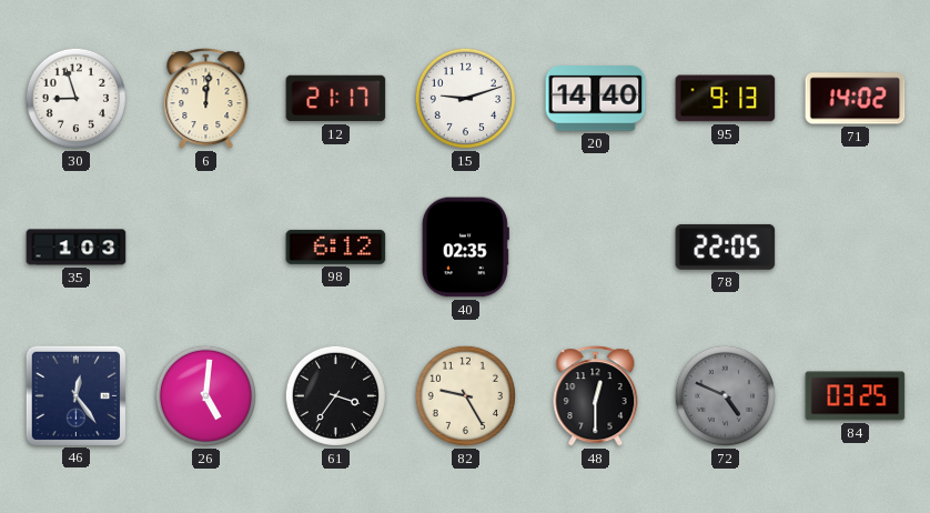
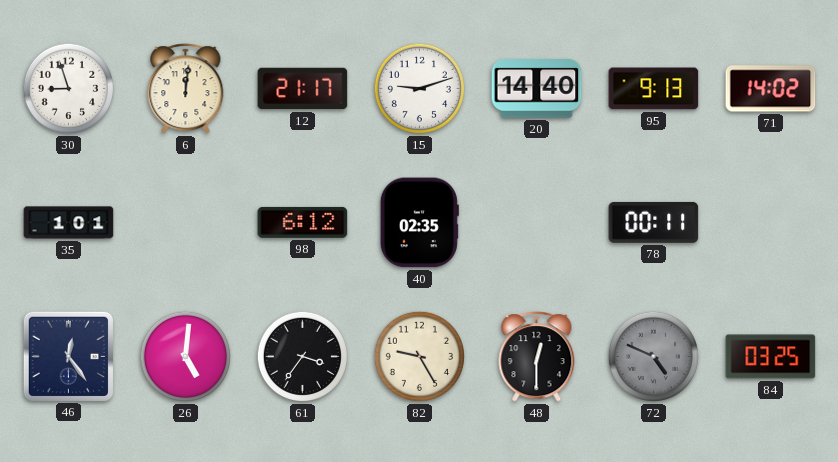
35: 1:03 -> 1:01 (69, 223)
78: 22:05 -> 00:11 (654, 222)
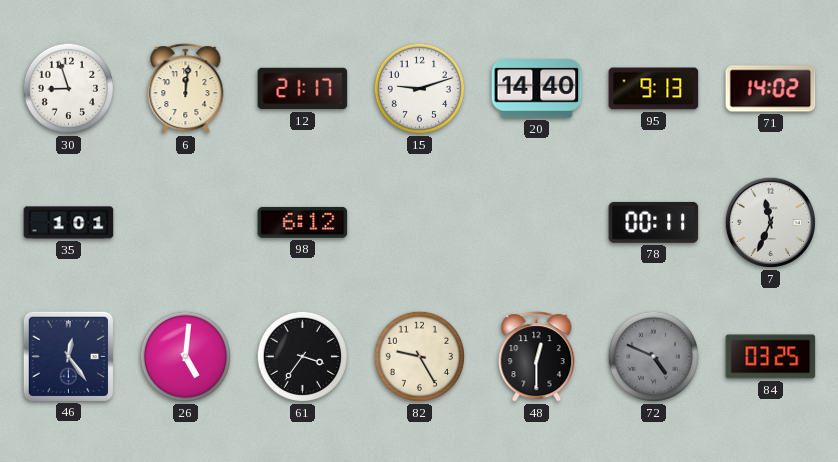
40: 02:35 -> none (419, 223)
7: none -> 11:34 (770, 222)
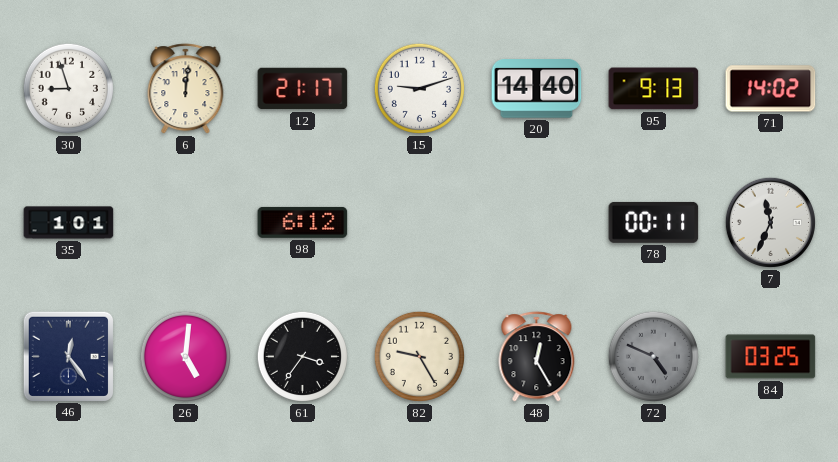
48: 12:30 -> 12:25 (537, 357)
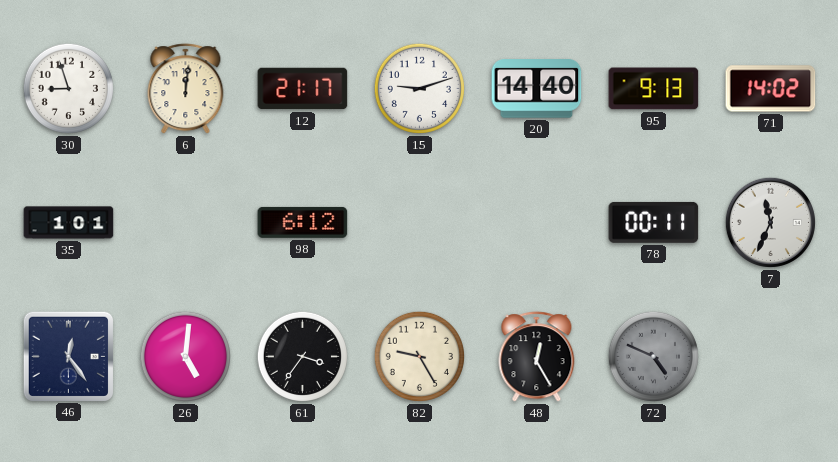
84: 03:25 -> none (771, 357)
